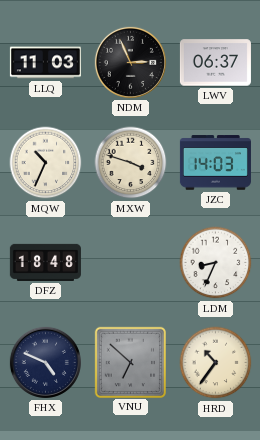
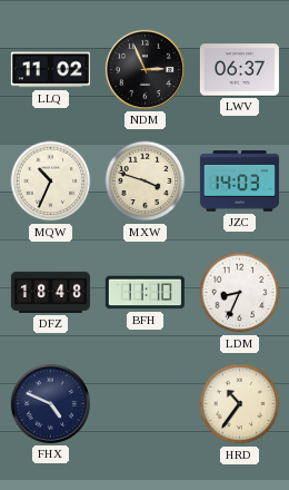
LLQ: 11:03 -> 11:02 (50, 70)
BFH: none -> 11:10 (144, 293)
VNU: 6:52 -> none (130, 362)
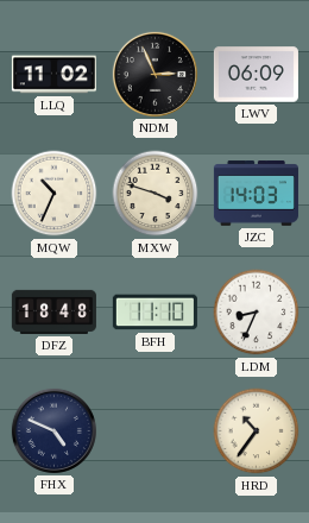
LWV: 06:37 -> 06:09 (256, 75)
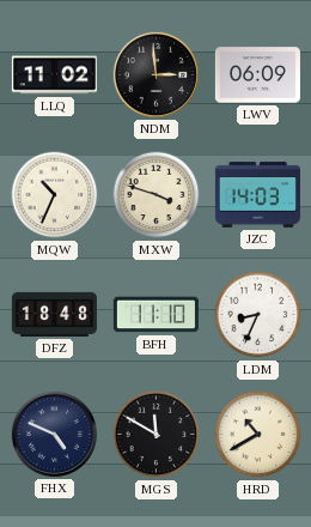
NDM: 2:56 -> 2:59 (155, 74)
MGS: none -> 11:50 (157, 435)
HRD: 10:36 -> 10:40 (258, 435)
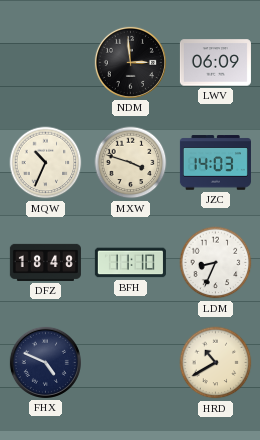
LLQ: 11:02 -> none (54, 75)
MGS: 11:50 -> none (157, 435)
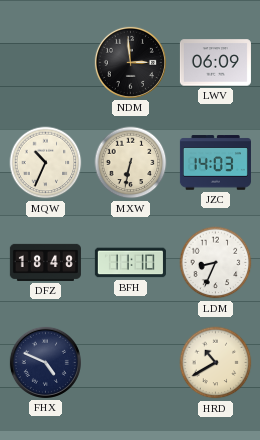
MXW: 3:48 -> 6:32 (131, 163)
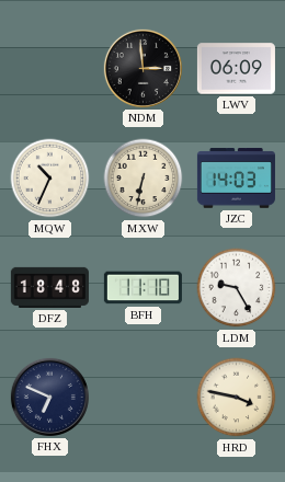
LDM: 8:34 -> 9:25 (237, 288)
FHX: 4:49 -> 6:49 (49, 397)
HRD: 10:40 -> 3:47 (237, 398)
